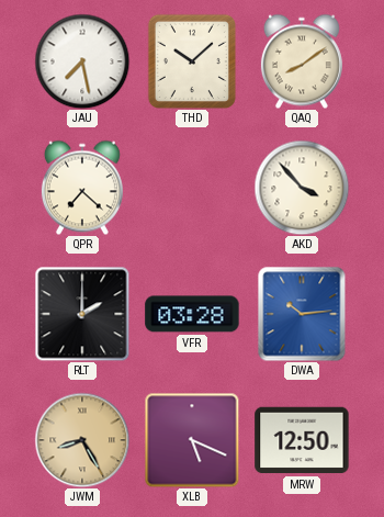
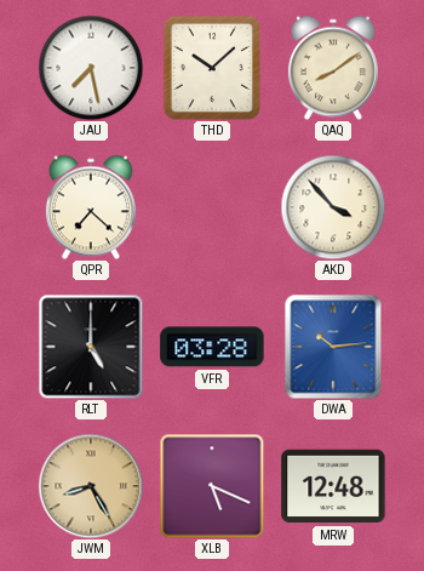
RLT: 2:00 -> 5:00 (91, 347)
MRW: 12:50 -> 12:48 (333, 486)
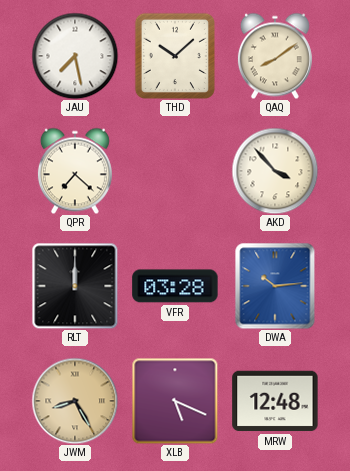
RLT: 5:00 -> 12:00 (75, 286)
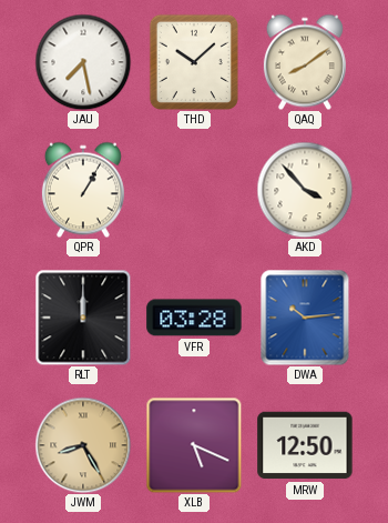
QPR: 7:22 -> 1:05 (83, 190)
MRW: 12:48 -> 12:50 (305, 445)
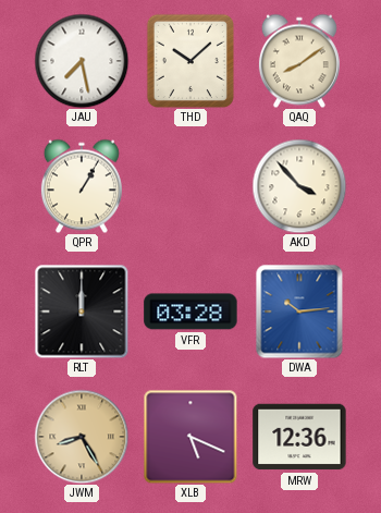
MRW: 12:50 -> 12:36 (299, 437)
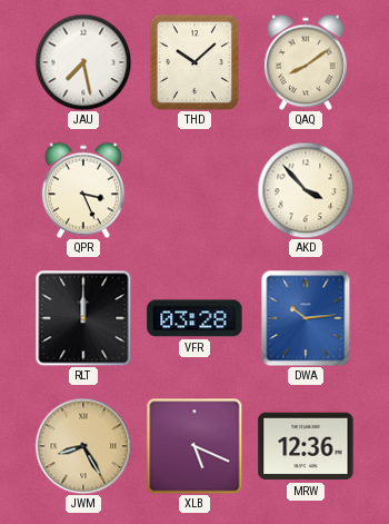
QPR: 1:05 -> 3:26 (83, 190)
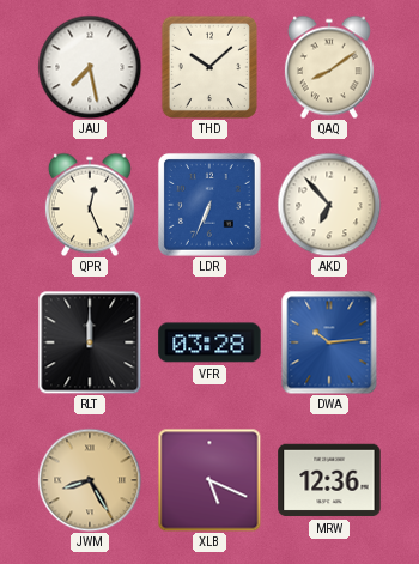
QPR: 3:26 -> 12:26 (90, 205)
LDR: none -> 6:34 (209, 205)
AKD: 3:53 -> 6:53 (329, 205)
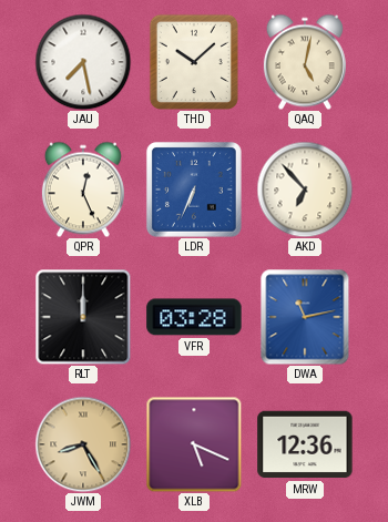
QAQ: 8:09 -> 5:02 (305, 62)
DWA: 10:14 -> 11:13 (305, 317)
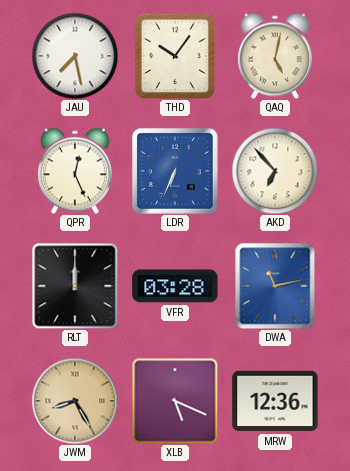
THD: 10:08 -> 10:06 (175, 56)
